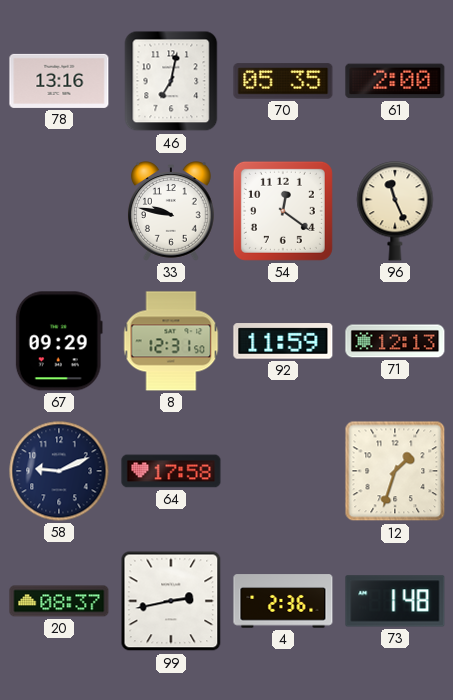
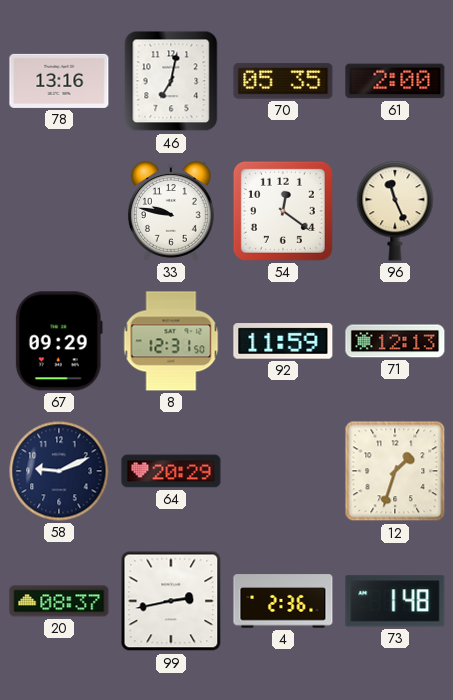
64: 17:58 -> 20:29 (171, 471)
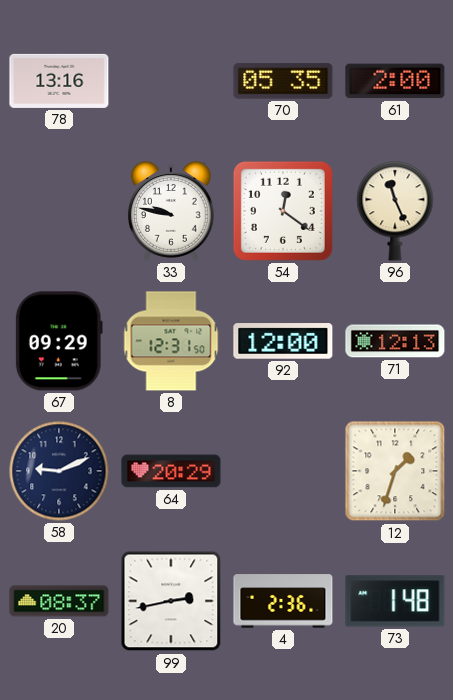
46: 7:02 -> none (171, 81)
92: 11:59 -> 12:00 (283, 341)
